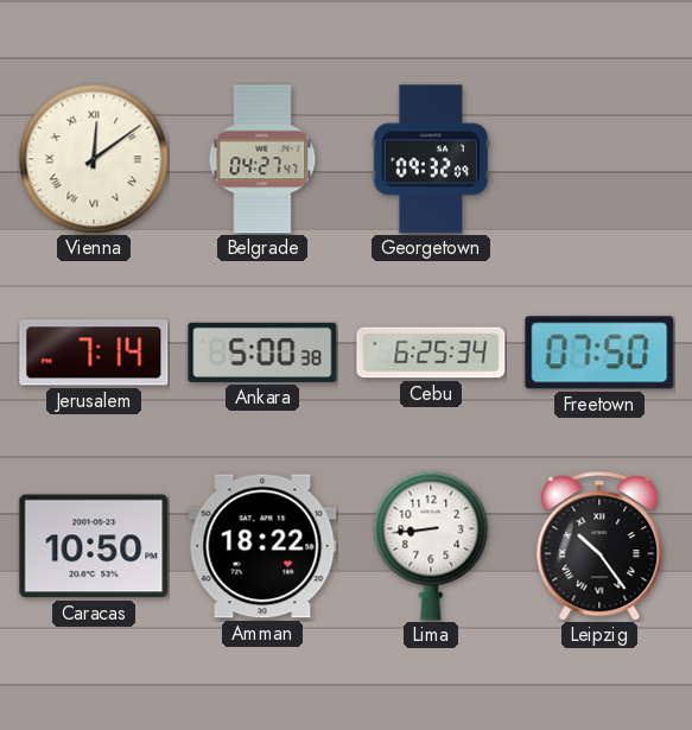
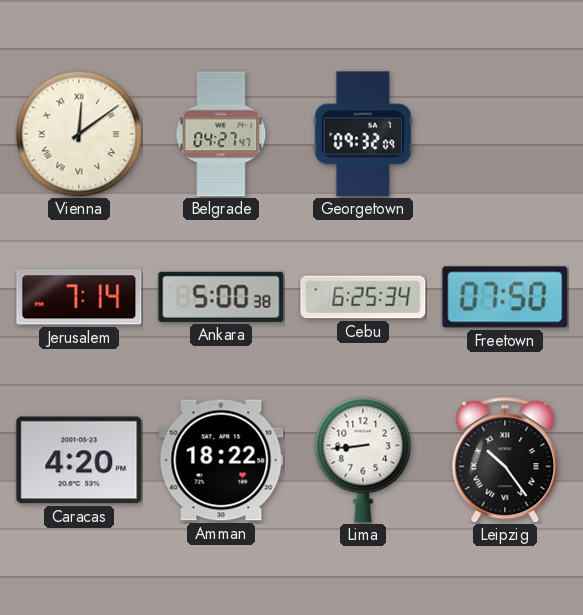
Caracas: 10:50 -> 4:20 (79, 460)
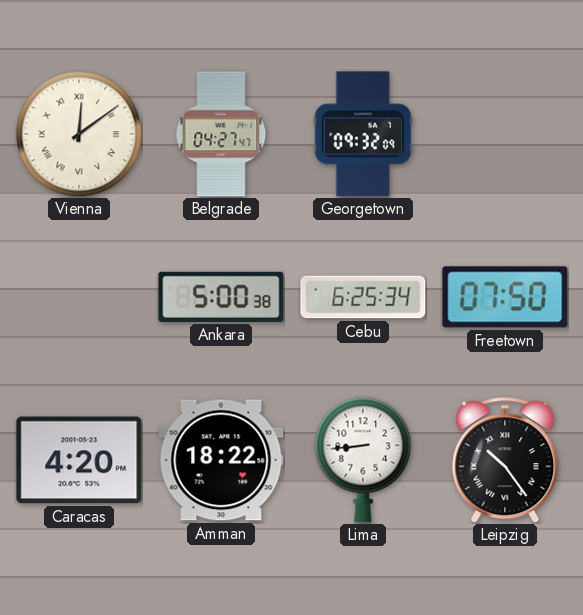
Jerusalem: 7:14 -> none (79, 297)
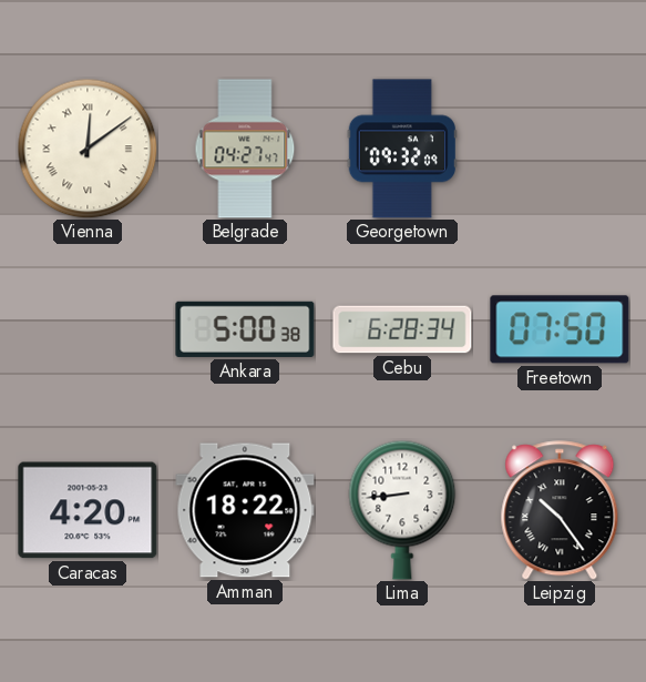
Cebu: 6:25 -> 6:28 (402, 329)
